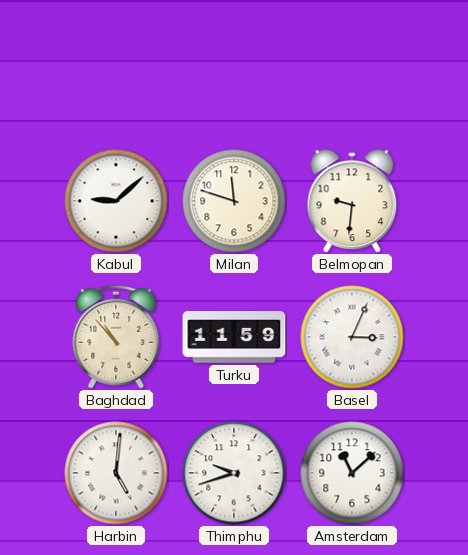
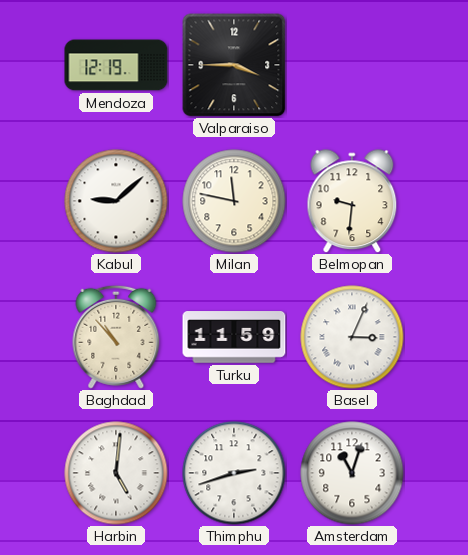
Mendoza: none -> 12:19 (116, 65)
Valparaiso: none -> 3:45 (234, 65)
Milan: 11:48 -> 11:47 (234, 201)
Thimphu: 9:42 -> 2:42 (234, 473)
Amsterdam: 11:08 -> 11:03 (352, 473)
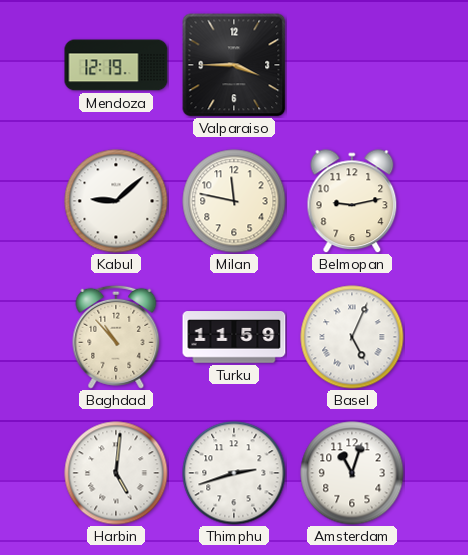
Belmopan: 9:31 -> 9:13 (352, 201)
Basel: 3:04 -> 5:04 (352, 337)
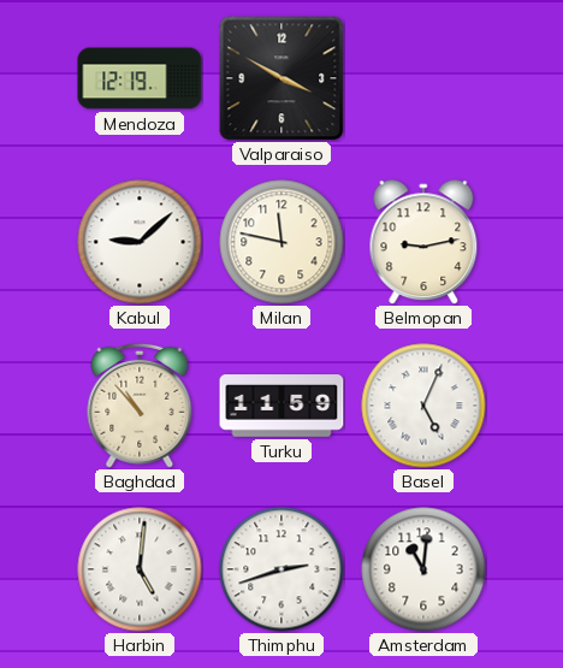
Valparaiso: 3:45 -> 3:50 (281, 78)
Amsterdam: 11:03 -> 11:01 (423, 569)
